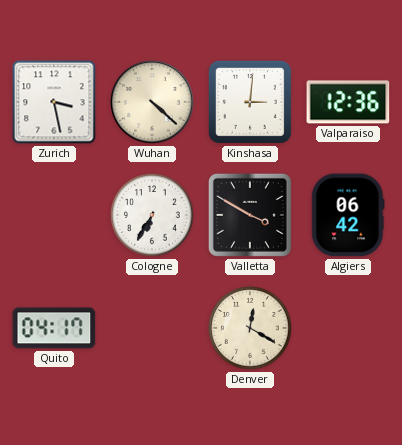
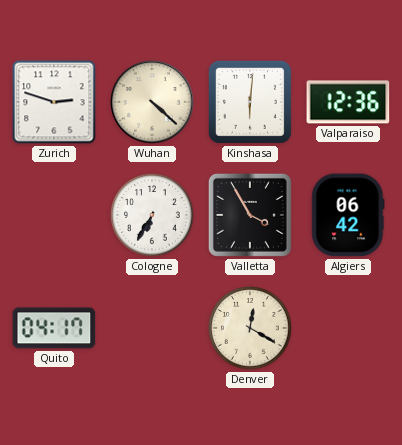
Zurich: 3:28 -> 2:48 (54, 102)
Kinshasa: 3:01 -> 6:01 (250, 102)
Valletta: 3:50 -> 3:55 (250, 215)
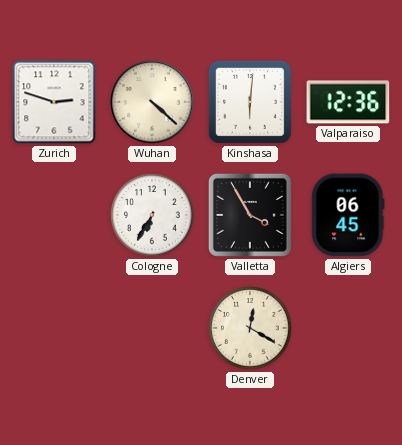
Algiers: 06:42 -> 06:45 (348, 215)
Quito: 04:17 -> none (54, 328)
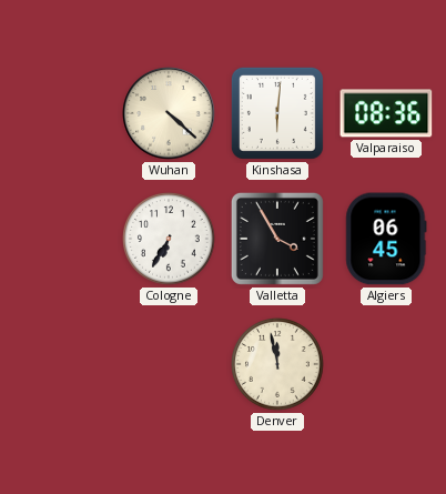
Zurich: 2:48 -> none (54, 102)
Valparaiso: 12:36 -> 08:36 (386, 113)
Denver: 12:20 -> 11:58 (277, 364)
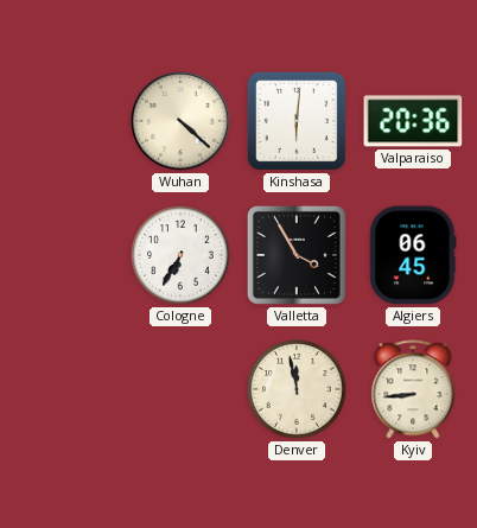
Valparaiso: 08:36 -> 20:36 (413, 121)
Kyiv: none -> 8:44 (413, 389)
